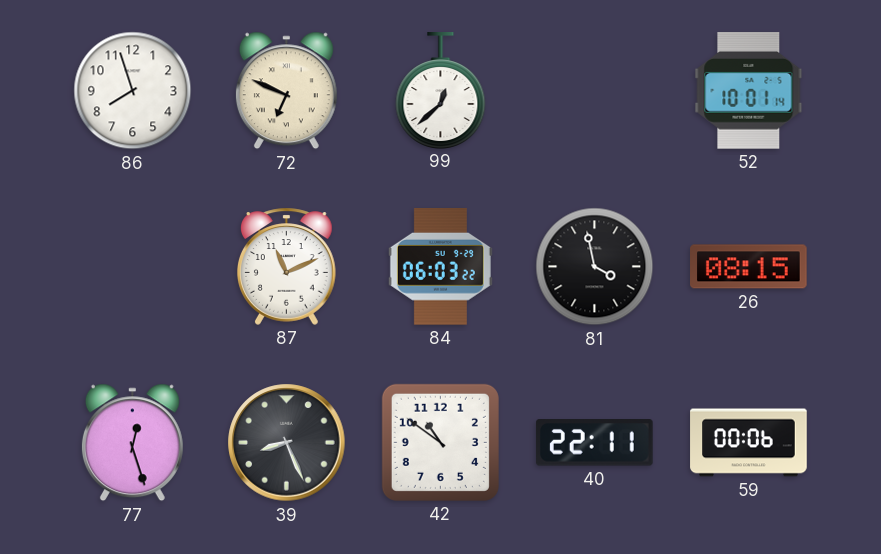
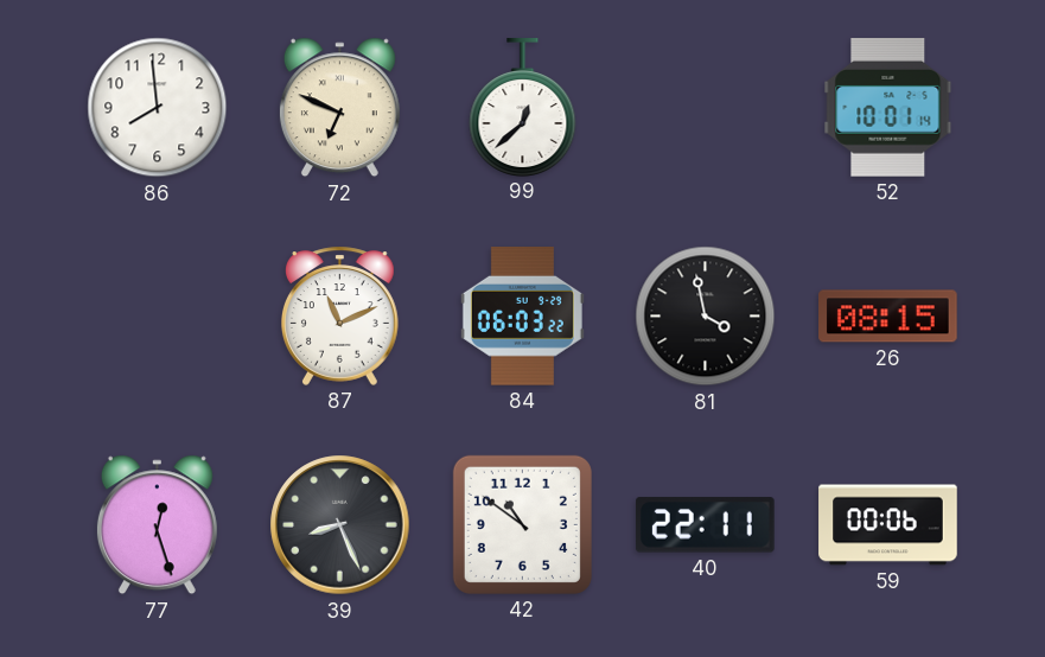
86: 7:57 -> 7:59 (158, 108)
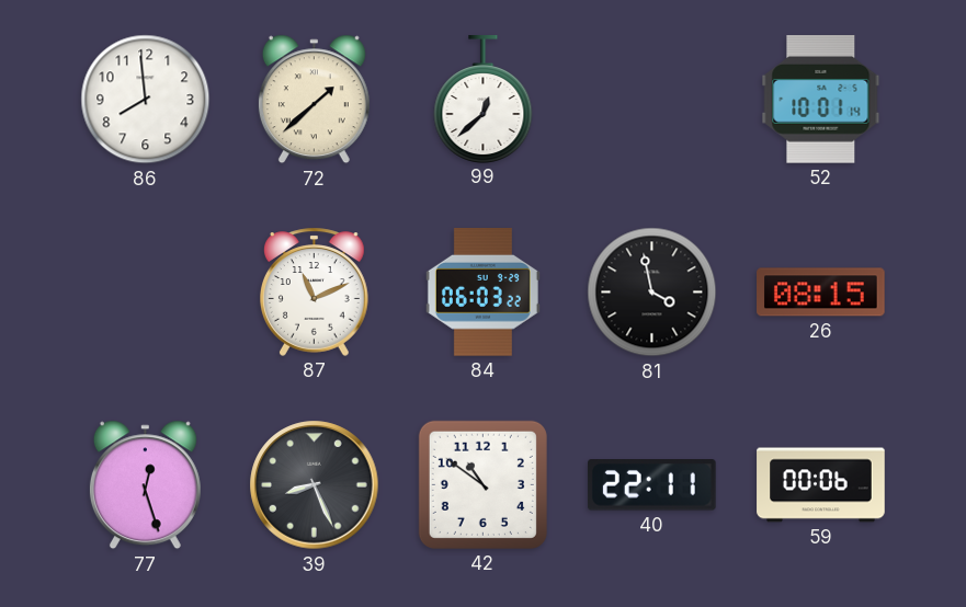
72: 6:49 -> 1:38 (314, 100)
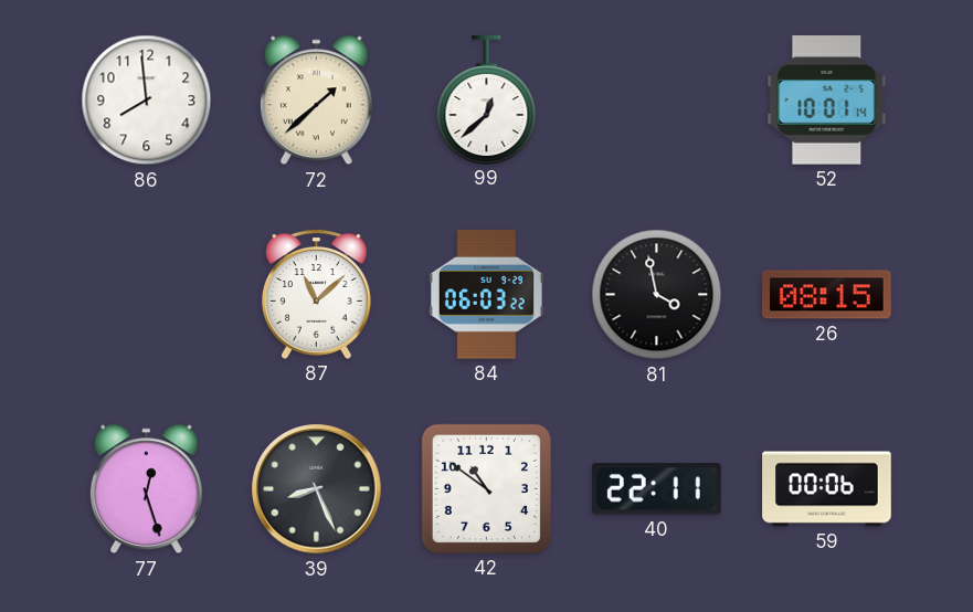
87: 11:11 -> 11:08 (317, 294)
